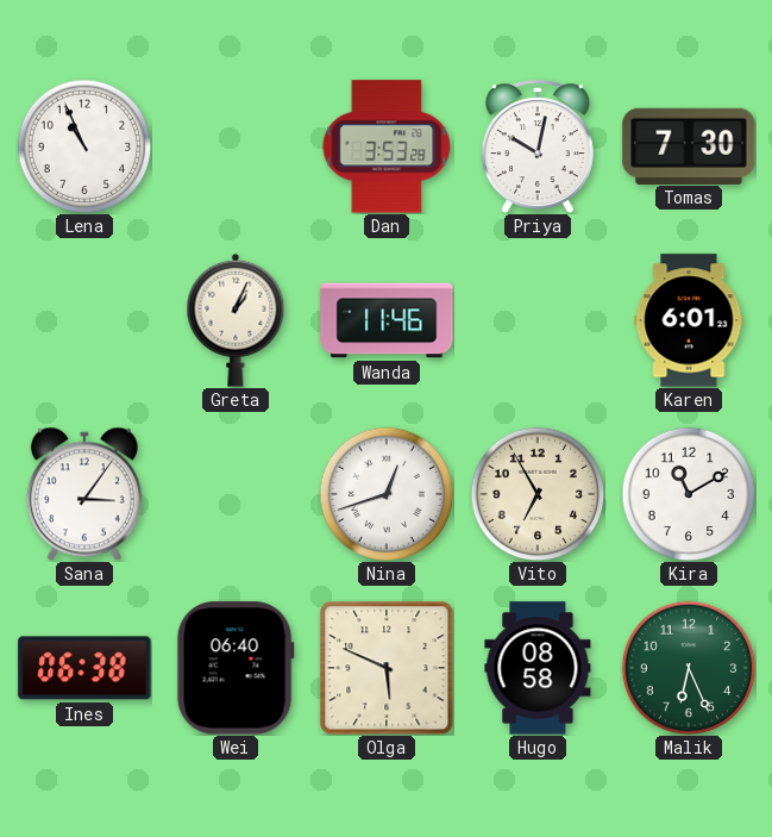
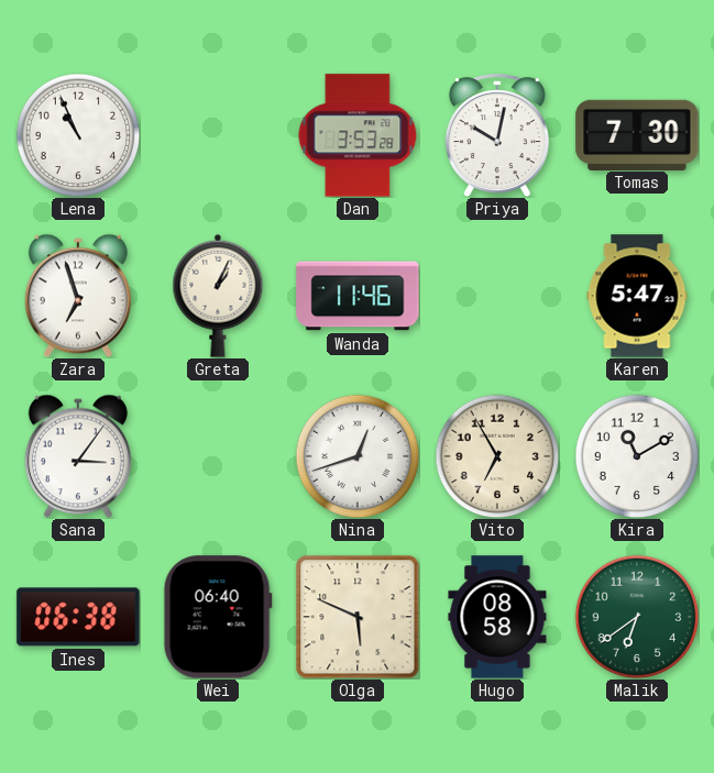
Zara: none -> 6:57 (78, 296)
Karen: 6:01 -> 5:47 (637, 296)
Malik: 6:26 -> 6:39 (637, 617)
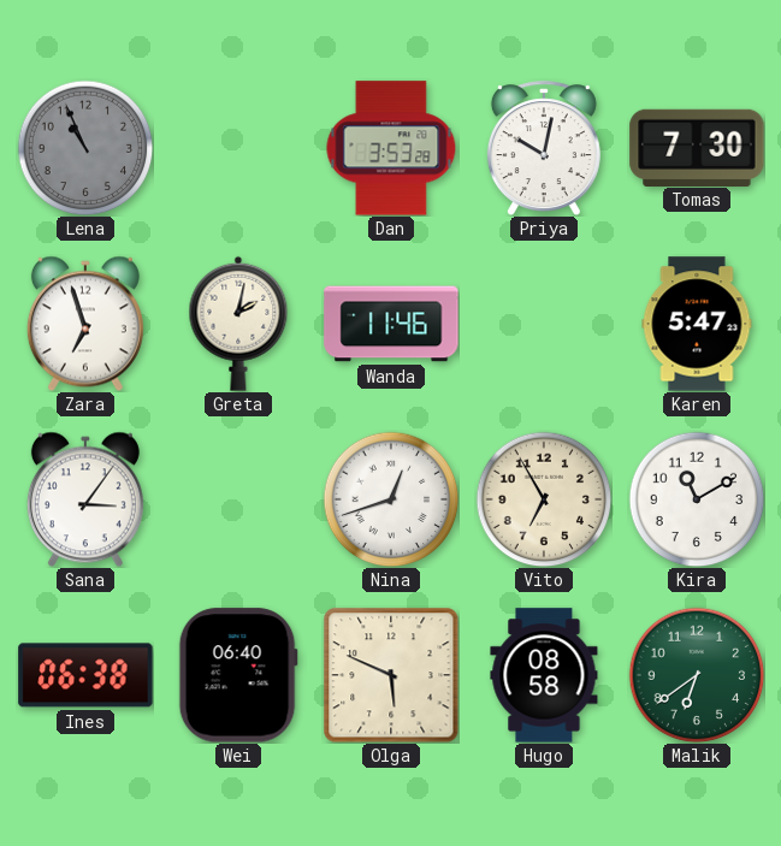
Lena dial: white -> grey (85, 148)
Greta: 1:04 -> 2:02 (238, 324)
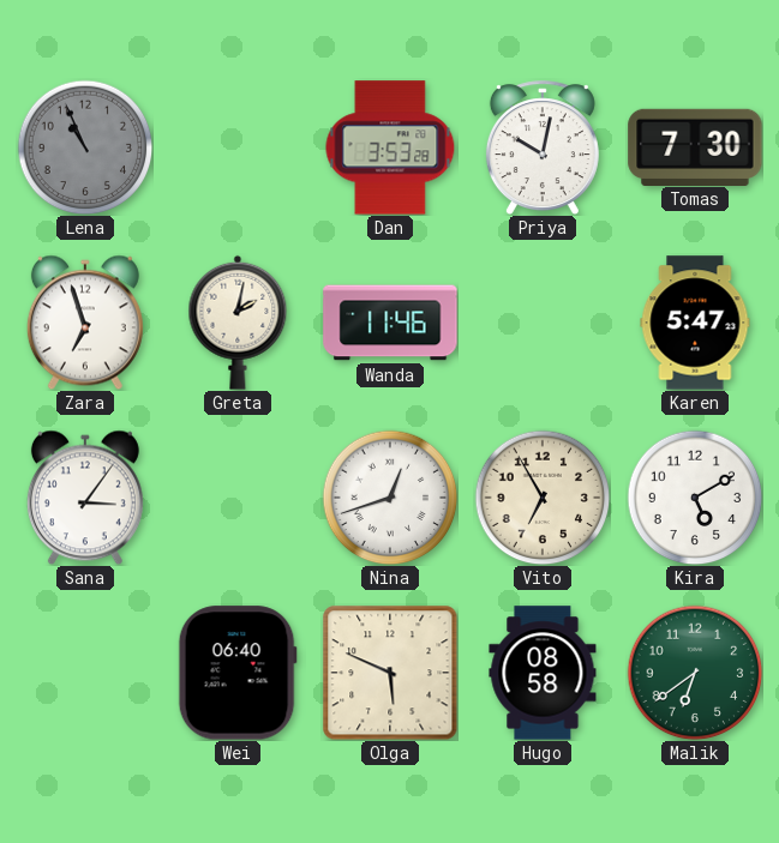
Kira: 11:10 -> 5:10 (695, 498)
Ines: 06:38 -> none (85, 675)
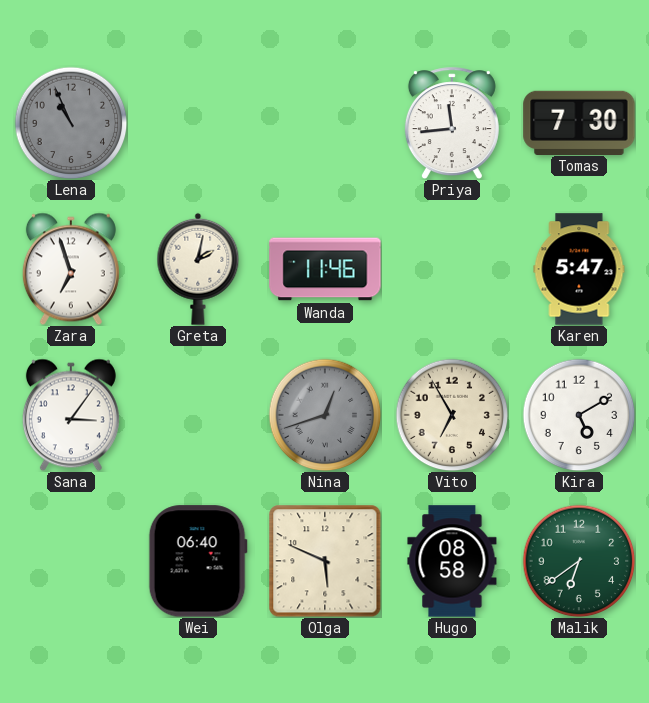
Dan: 3:53 -> none (390, 147)
Priya: 10:02 -> 11:44 (452, 123)
Nina dial: white -> grey (325, 415)
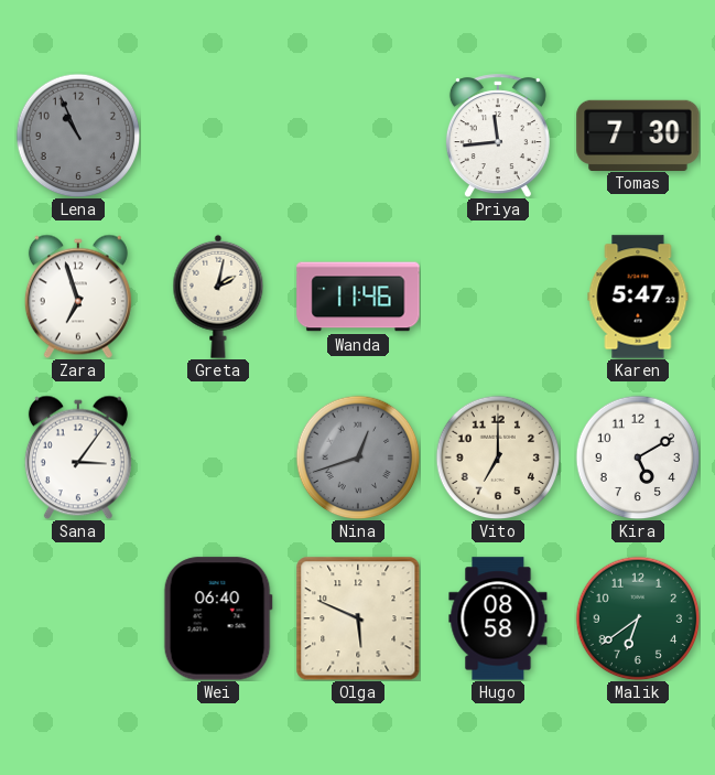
Vito: 6:55 -> 7:00 (498, 458)
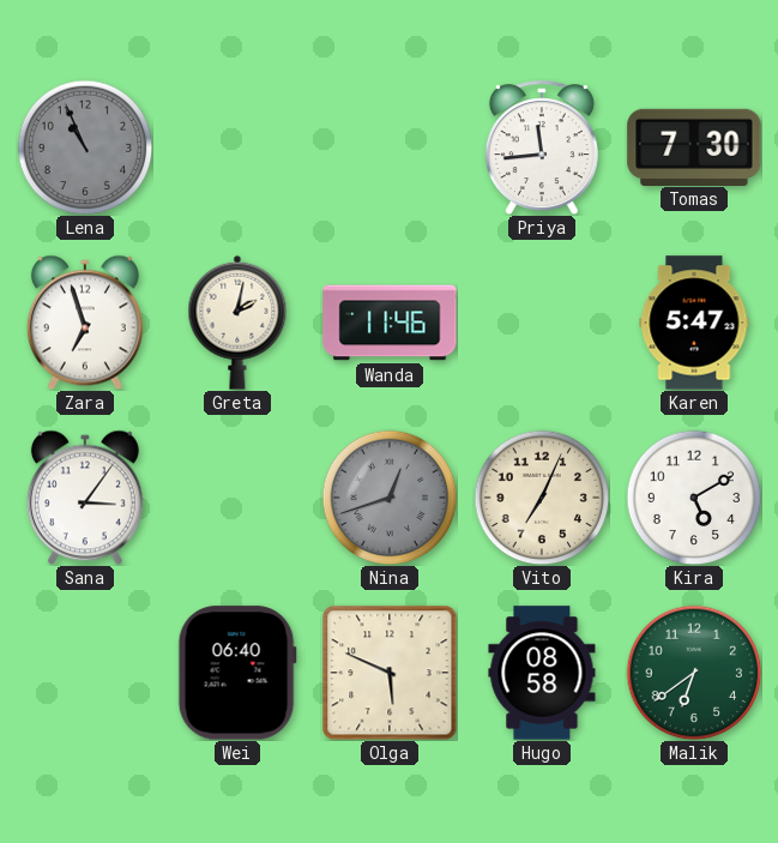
Vito: 7:00 -> 7:04 (542, 498)
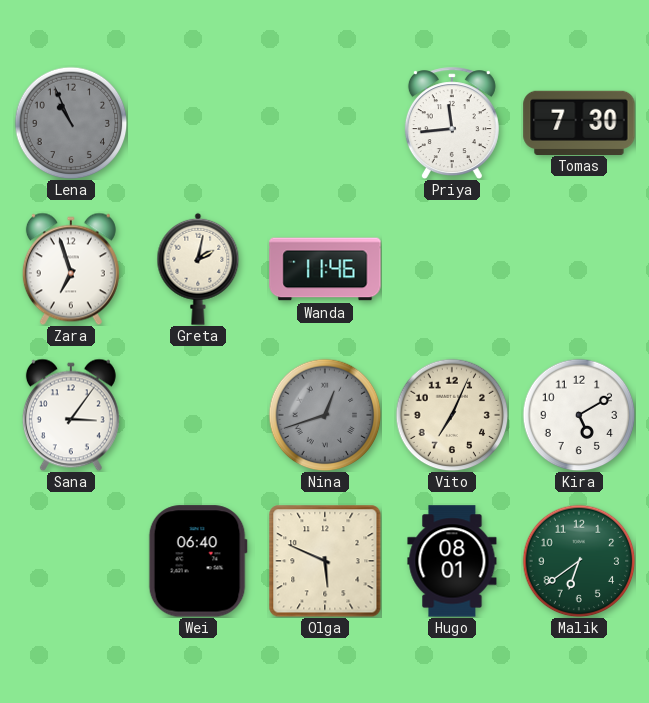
Karen: 5:47 -> none (694, 323)
Hugo: 08:58 -> 08:01 (452, 561)
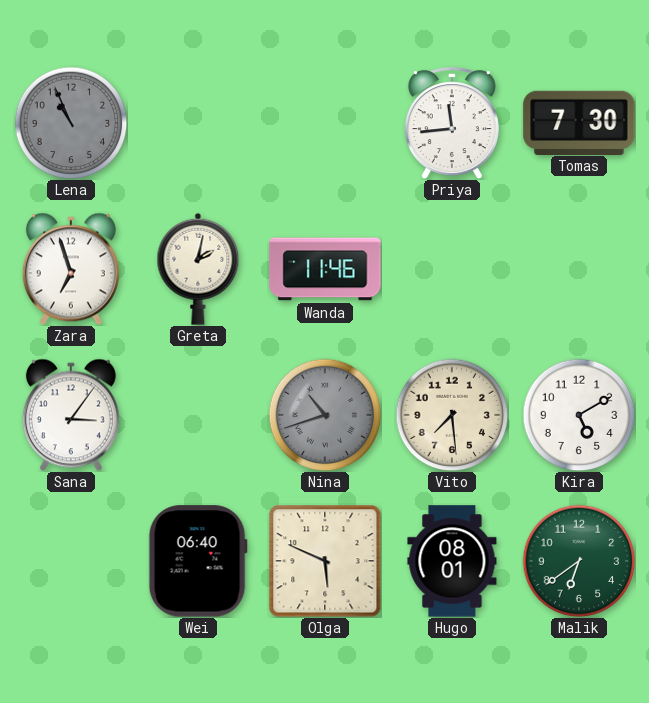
Nina: 12:42 -> 10:42 (325, 415)
Vito: 7:04 -> 7:29 (452, 415)
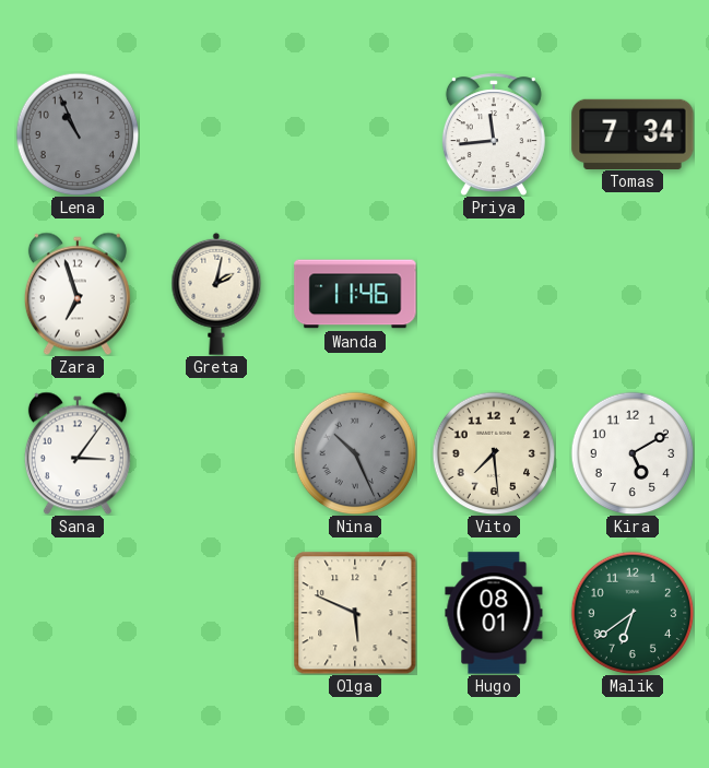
Tomas: 7:30 -> 7:34 (633, 133)
Nina: 10:42 -> 10:26 (355, 453)
Wei: 06:40 -> none (198, 561)
